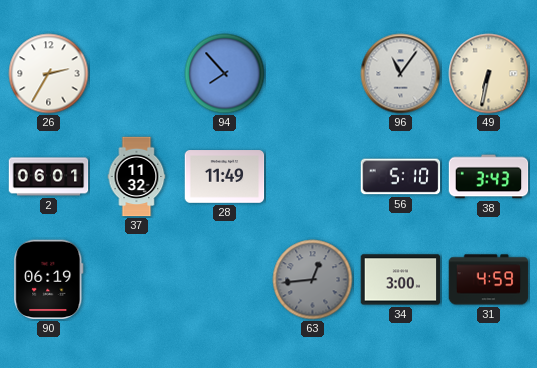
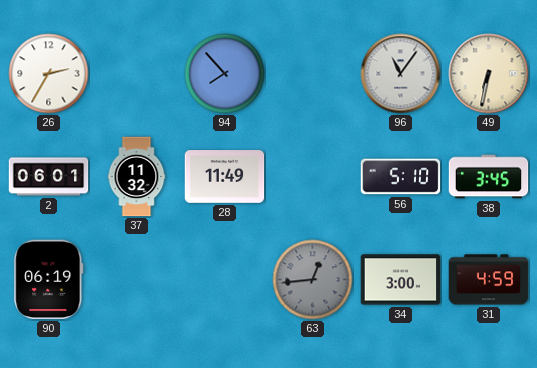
38: 3:43 -> 3:45 (489, 177)
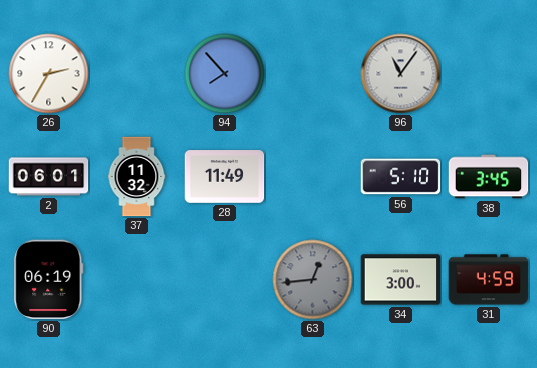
49: 6:32 -> none (489, 74)
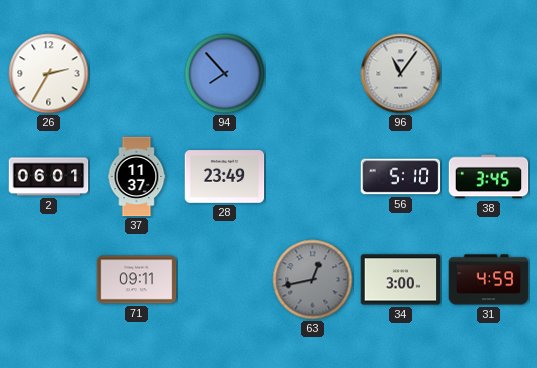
37: 11:32 -> 11:37 (137, 177)
28: 11:49 -> 23:49 (225, 177)
90: 06:19 -> none (49, 280)
71: none -> 09:11 (137, 280)
63: 12:44 -> 12:43 (313, 280)
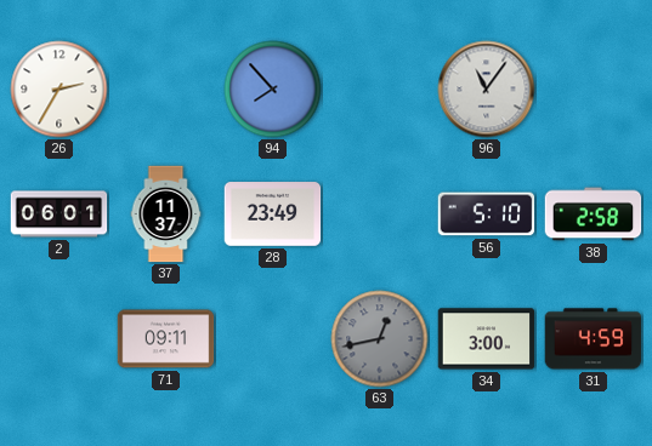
38: 3:45 -> 2:58 (594, 215)
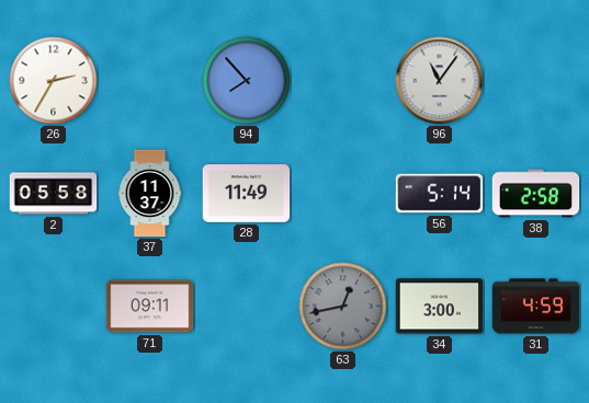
2: 06:01 -> 05:58 (54, 194)
28: 23:49 -> 11:49 (247, 194)
56: 5:10 -> 5:14 (440, 194)
